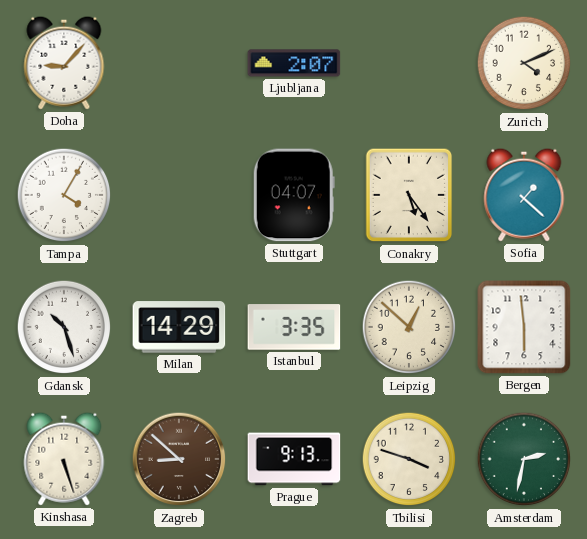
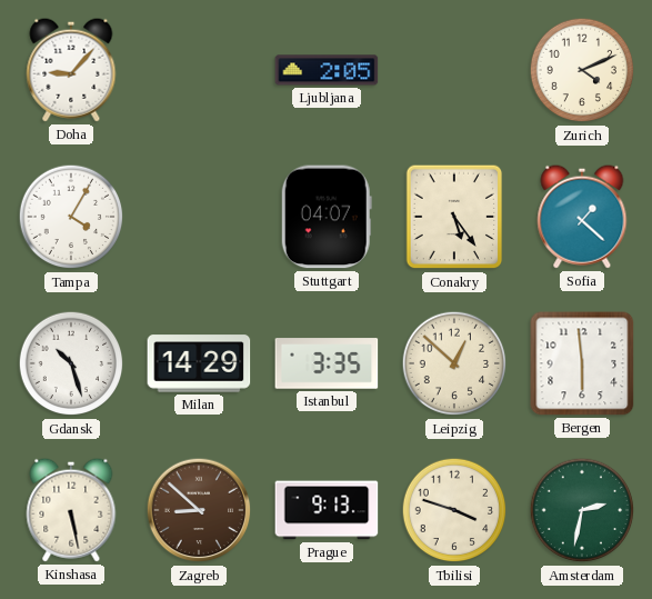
Ljubljana: 2:07 -> 2:05 (327, 70)
Kinshasa: 5:27 -> 5:28 (71, 510)
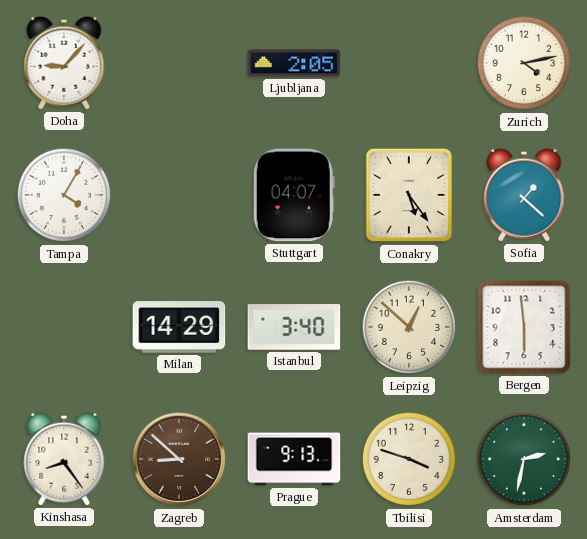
Zurich: 4:11 -> 4:13 (524, 63)
Gdansk: 10:27 -> none (71, 363)
Istanbul: 3:35 -> 3:40 (294, 327)
Kinshasa: 5:28 -> 8:24 (64, 459)
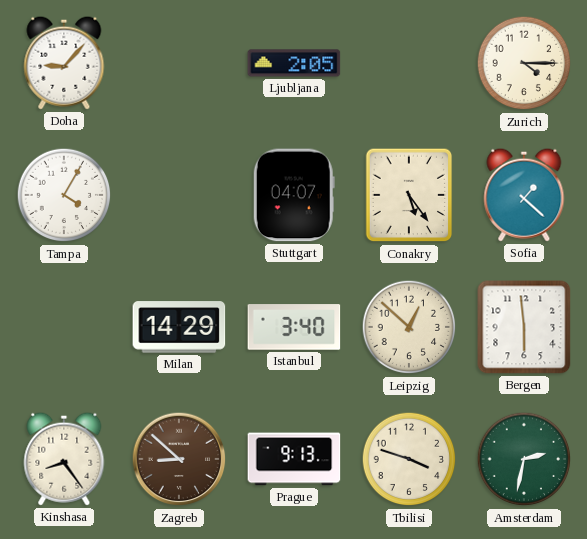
Zurich: 4:13 -> 4:15 (524, 63)
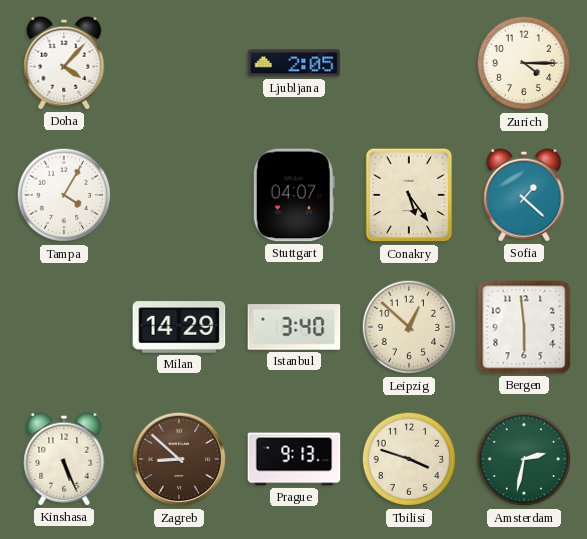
Doha: 9:07 -> 4:07 (64, 63)
Kinshasa: 8:24 -> 5:26 (64, 459)
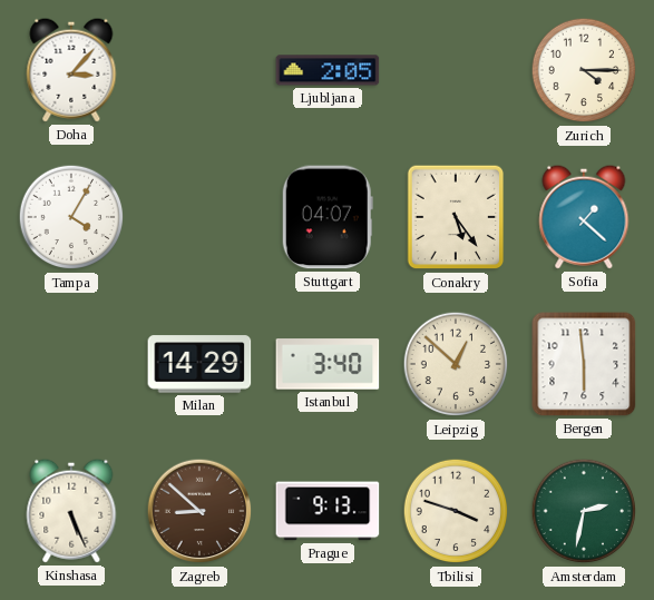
Doha: 4:07 -> 3:07 (71, 70)
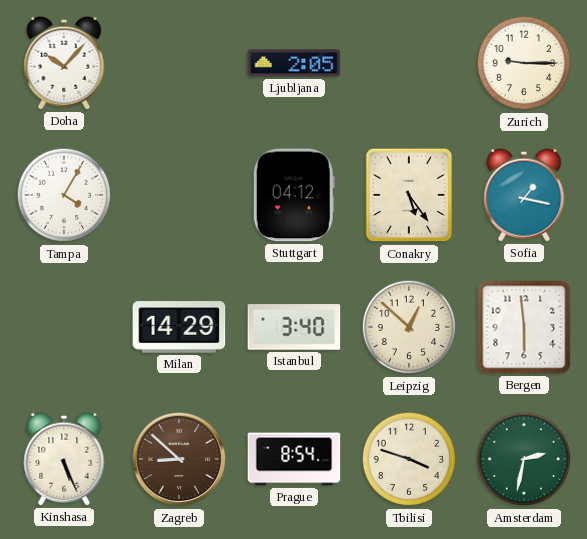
Doha: 3:07 -> 10:07 (64, 63)
Zurich: 4:15 -> 9:15 (524, 63)
Stuttgart: 04:07 -> 04:12 (294, 195)
Sofia: 1:22 -> 1:17 (524, 195)
Prague: 9:13 -> 8:54 (294, 459)
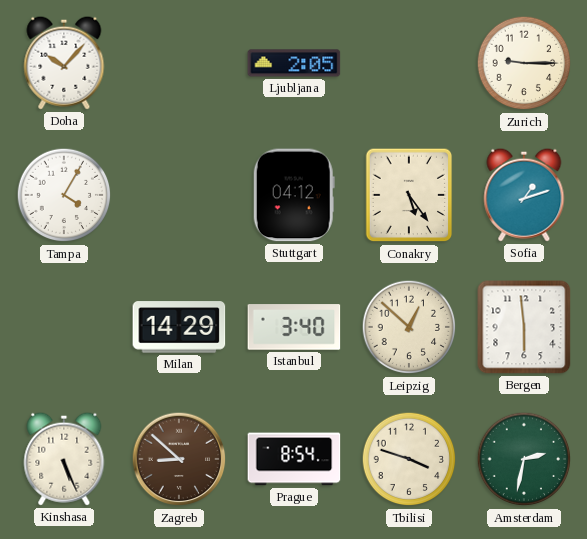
Sofia: 1:17 -> 1:12 (524, 195)
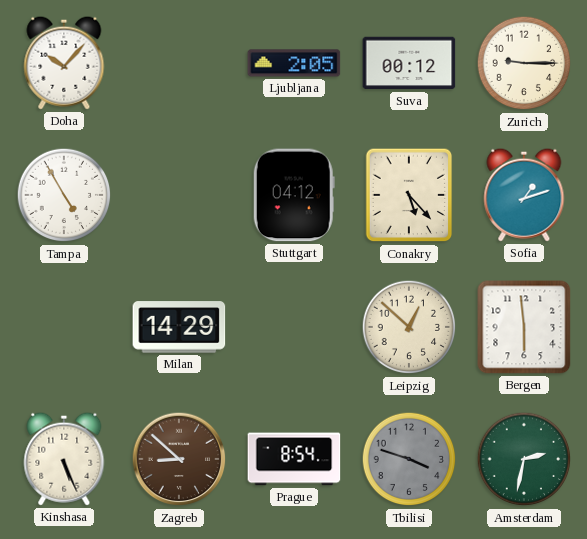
Suva: none -> 00:12 (409, 63)
Tampa: 4:05 -> 4:55 (64, 195)
Conakry: 5:24 -> 5:23 (409, 195)
Istanbul: 3:40 -> none (294, 327)
Tbilisi dial: cream -> grey (409, 459)
